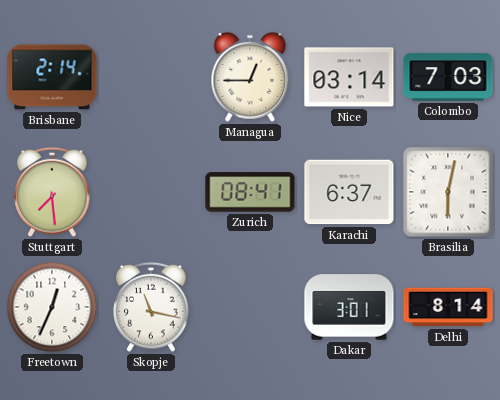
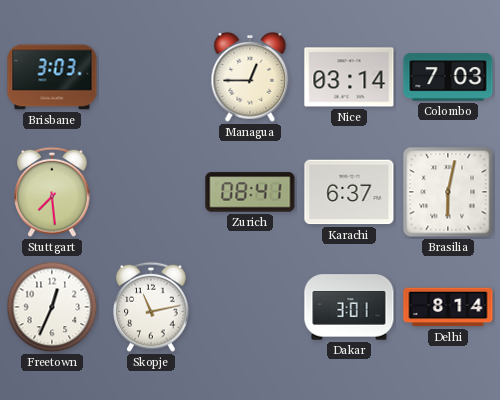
Brisbane: 2:14 -> 3:03 (52, 77)
Skopje: 11:17 -> 11:13 (151, 307)
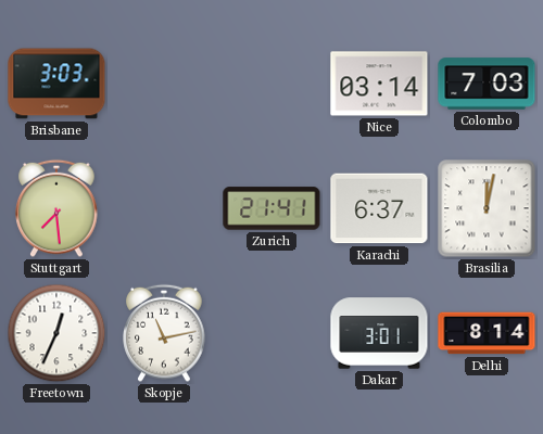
Managua: 12:45 -> none (250, 77)
Zurich: 08:41 -> 21:41 (271, 208)
Brasilia: 6:02 -> 12:02 (487, 208)
